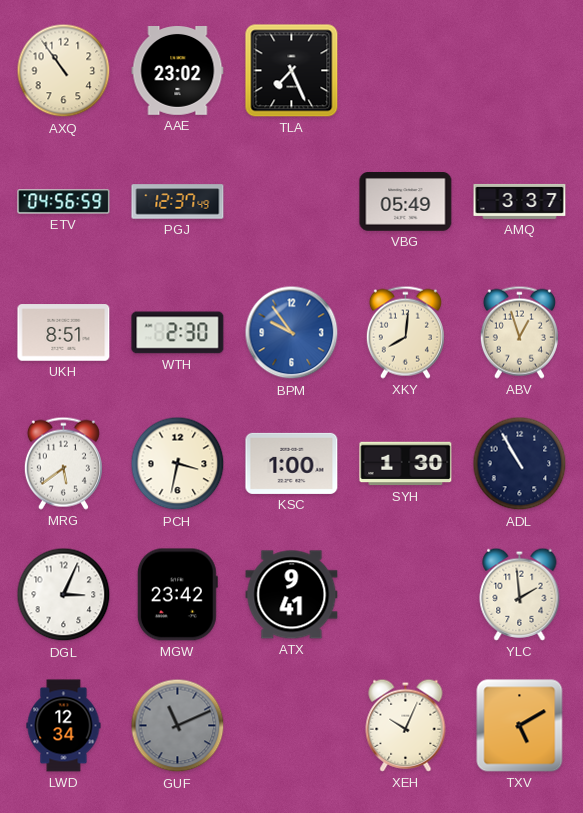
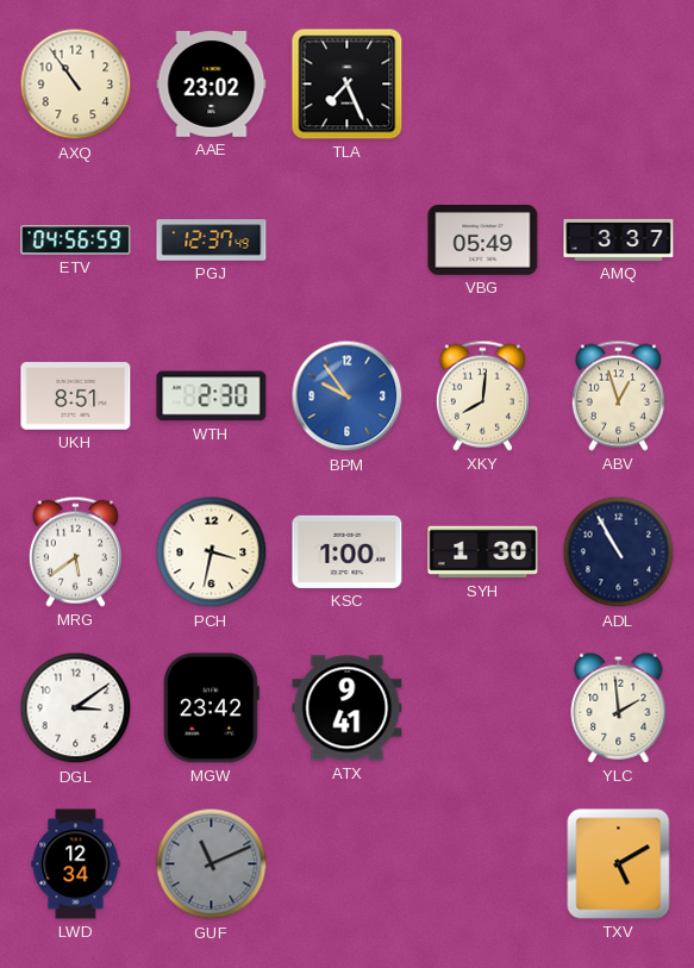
DGL: 3:04 -> 3:09 (76, 708)
XEH: 10:04 -> none (406, 725)
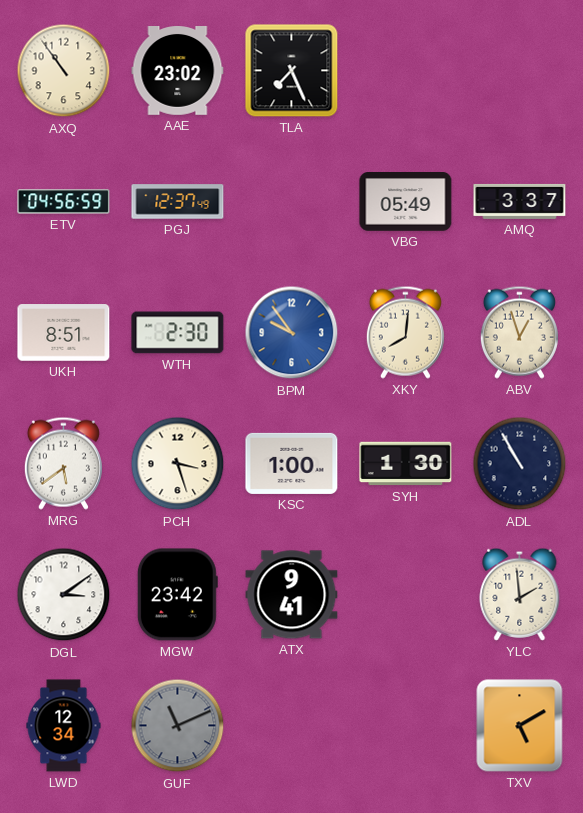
PCH: 3:32 -> 3:27 (178, 464)
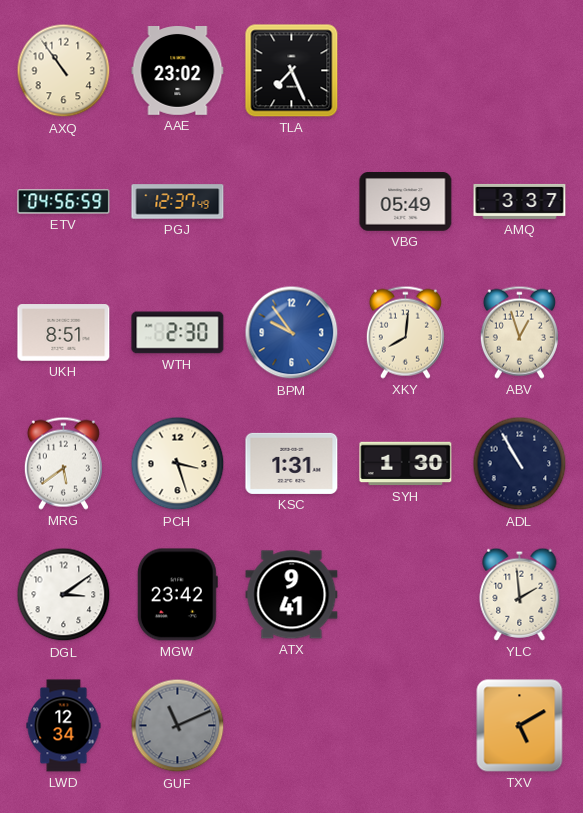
KSC: 1:00 -> 1:31 (292, 463)
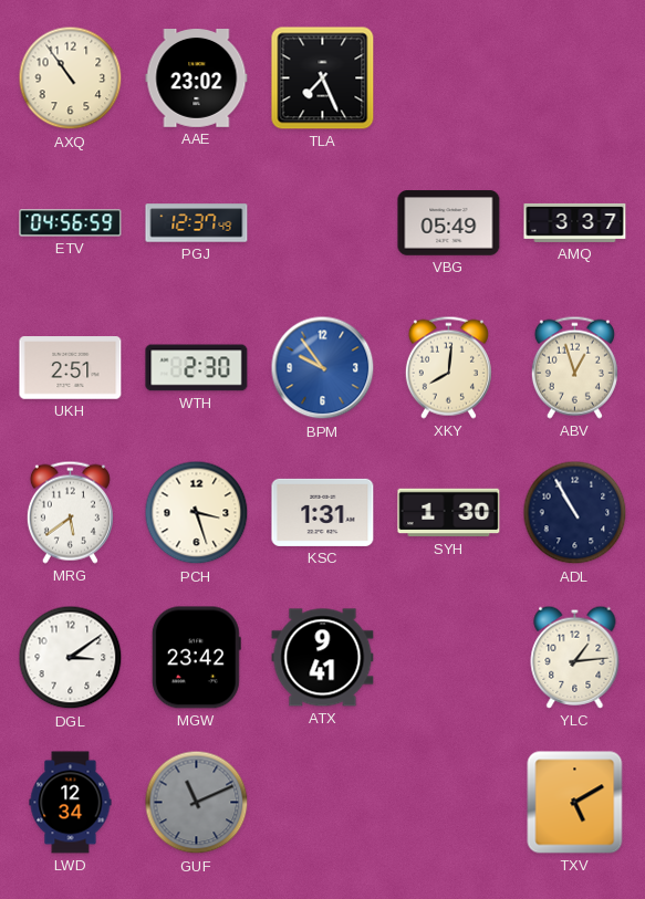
UKH: 8:51 -> 2:51 (71, 368)
YLC: 1:59 -> 1:14 (575, 657)
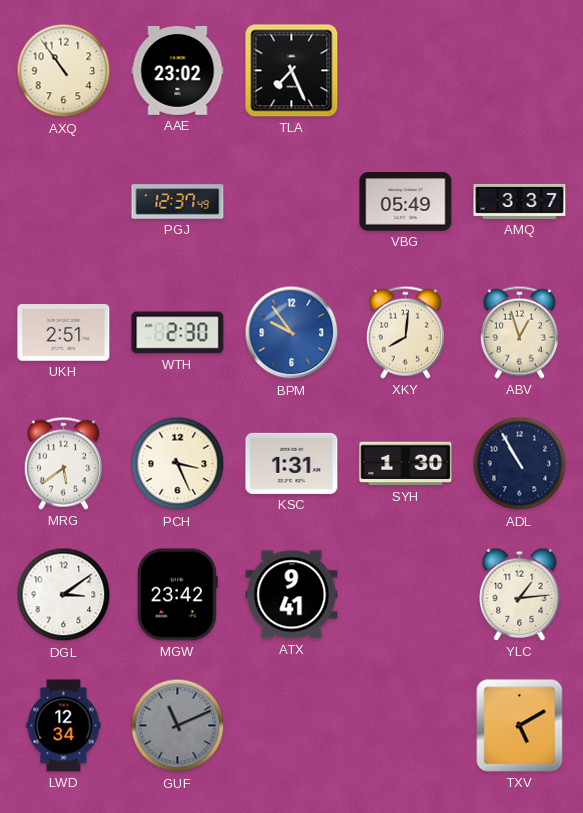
ETV: 04:56 -> none (71, 223)
PCH: 3:27 -> 3:26 (178, 464)
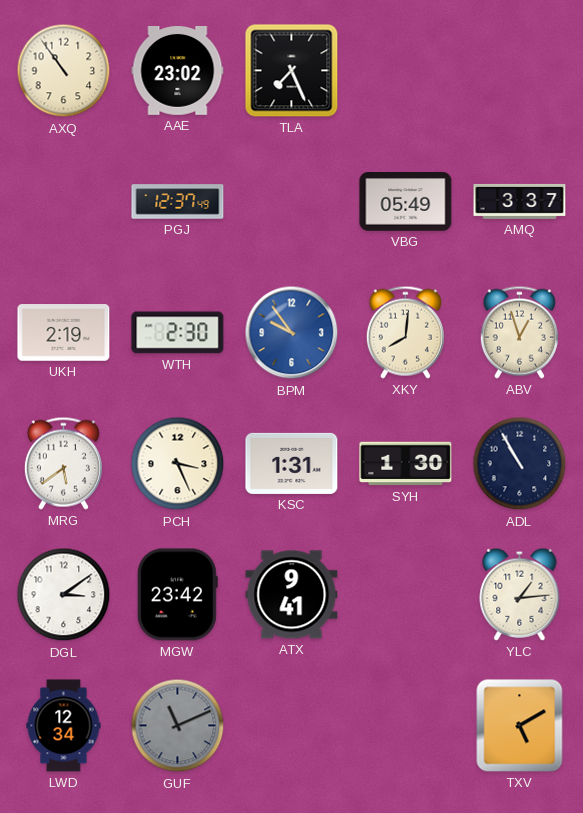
UKH: 2:51 -> 2:19 (64, 333)
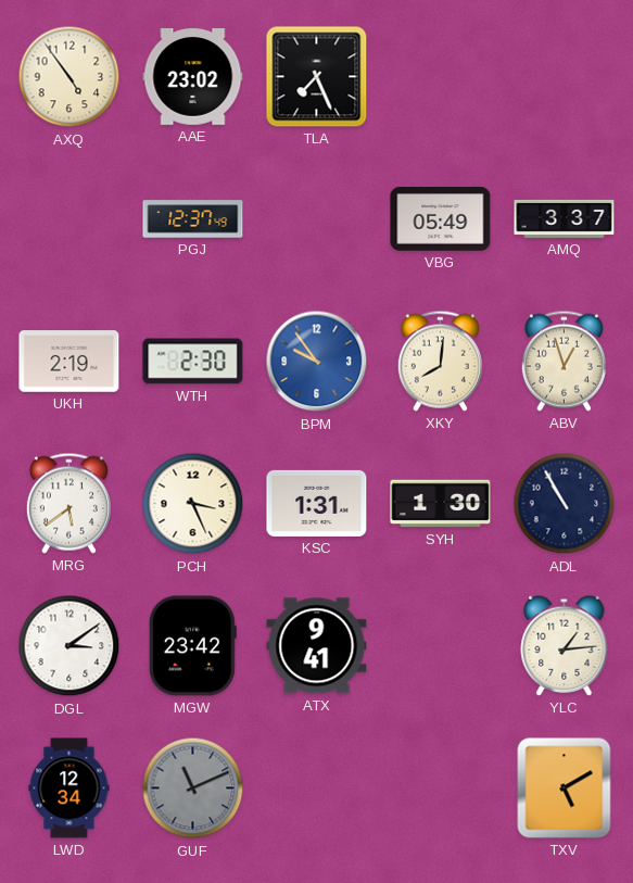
AXQ: 10:54 -> 4:54 (69, 77)
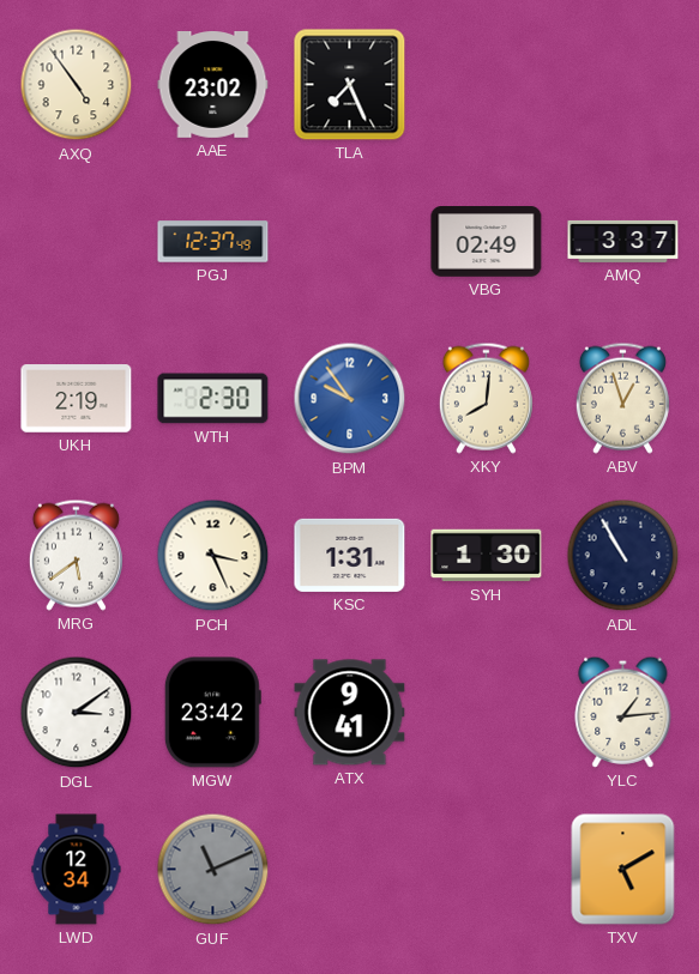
VBG: 05:49 -> 02:49 (487, 242)
